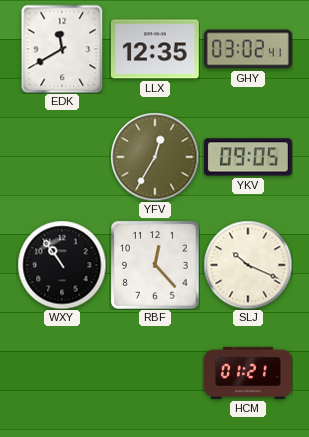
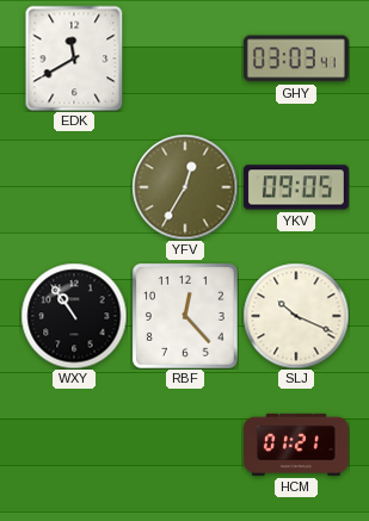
LLX: 12:35 -> none (155, 49)
GHY: 03:02 -> 03:03 (296, 58)
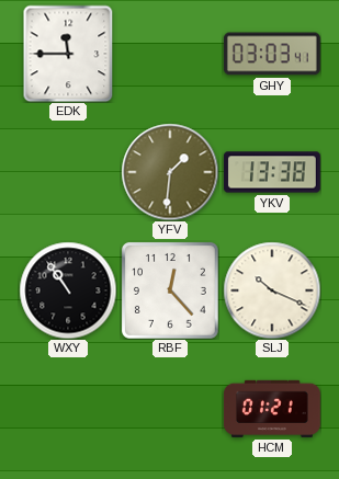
EDK: 11:40 -> 11:45 (68, 54)
YFV: 12:35 -> 1:31 (170, 172)
YKV: 09:05 -> 13:38 (272, 172)
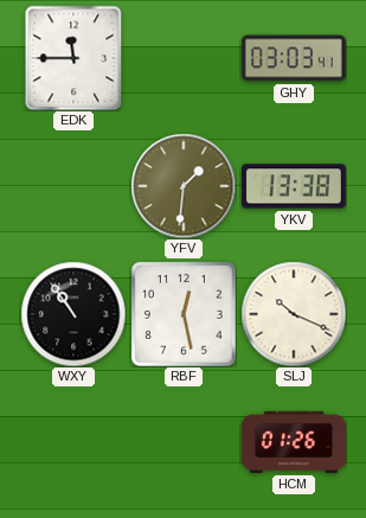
RBF: 12:23 -> 12:28 (184, 314)
HCM: 01:21 -> 01:26 (294, 442)
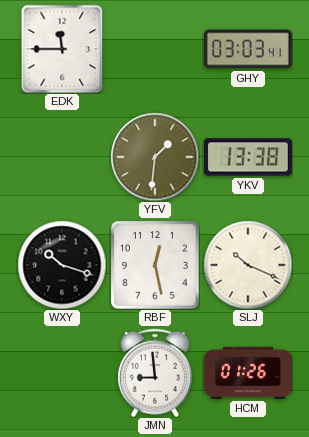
WXY: 10:54 -> 10:18 (62, 265)
JMN: none -> 8:59 (155, 373)
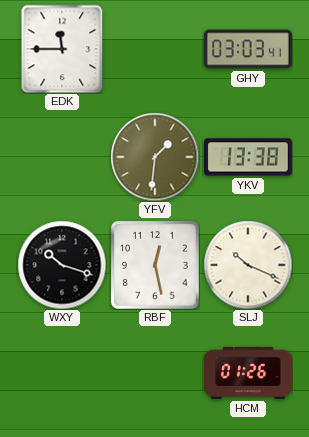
JMN: 8:59 -> none (155, 373)
